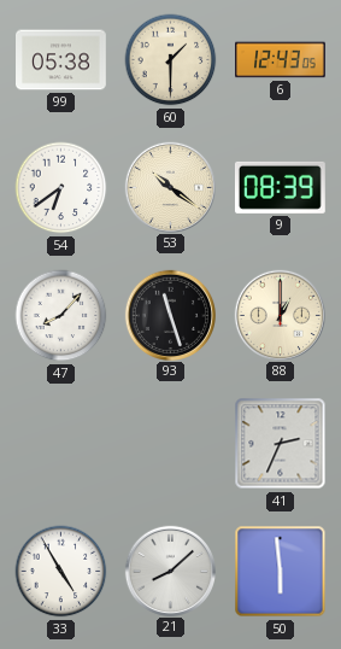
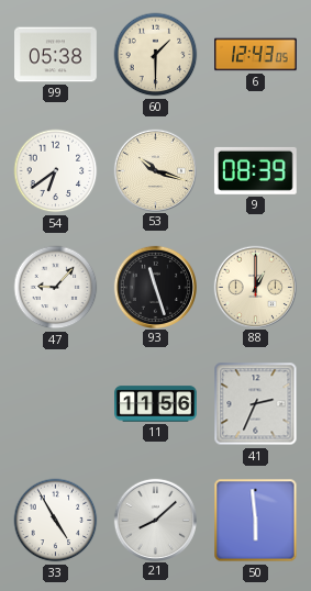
53: 10:21 -> 10:18 (155, 170)
47: 8:07 -> 9:07 (56, 288)
11: none -> 11:56 (156, 404)
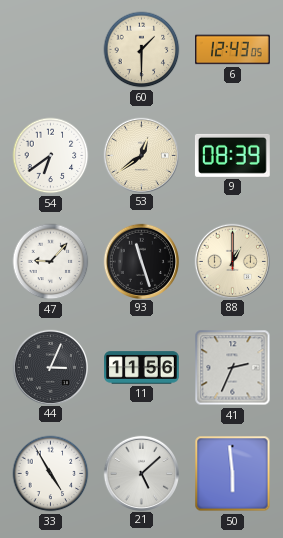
99: 05:38 -> none (56, 55)
53: 10:18 -> 12:39 (141, 155)
44: none -> 3:04 (50, 367)
21: 8:08 -> 5:08 (141, 473)
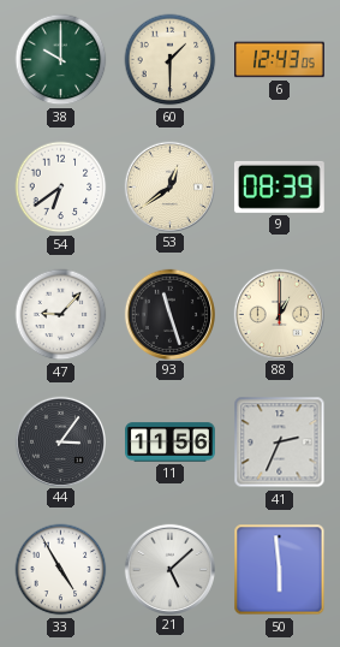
38: none -> 10:00 (61, 60)
44: 3:04 -> 3:06 (60, 441)
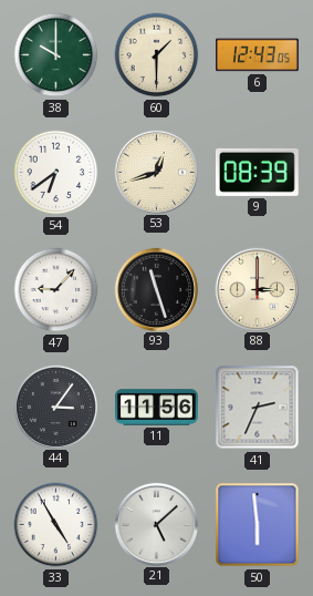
53: 12:39 -> 12:42 (156, 172)
88: 1:00 -> 3:00 (257, 289)
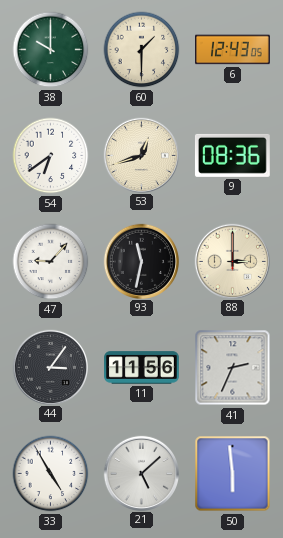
9: 08:39 -> 08:36 (232, 155)
93: 11:27 -> 11:32 (141, 261)
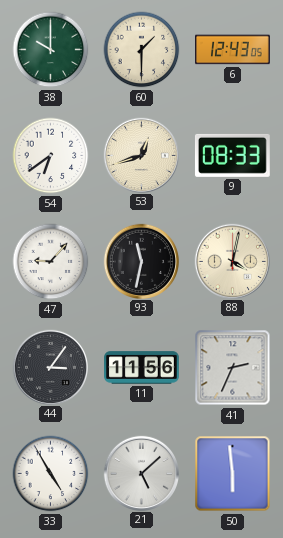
9: 08:36 -> 08:33 (232, 155)
88: 3:00 -> 4:02 (232, 261)
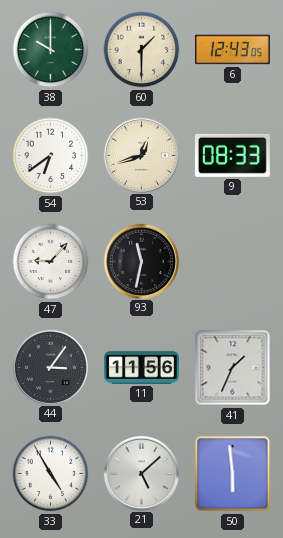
88: 4:02 -> none (232, 261)
41: 2:34 -> 1:34 (233, 368)
